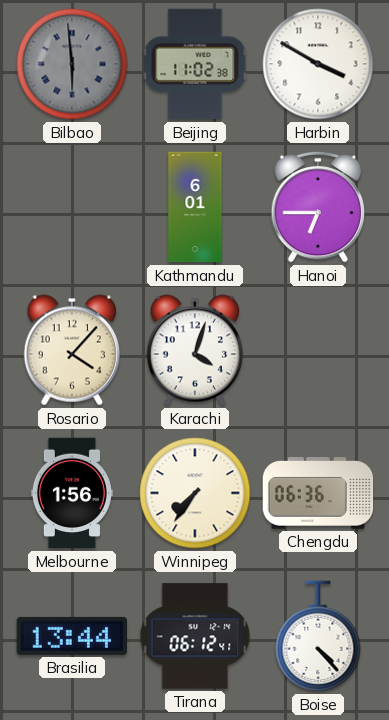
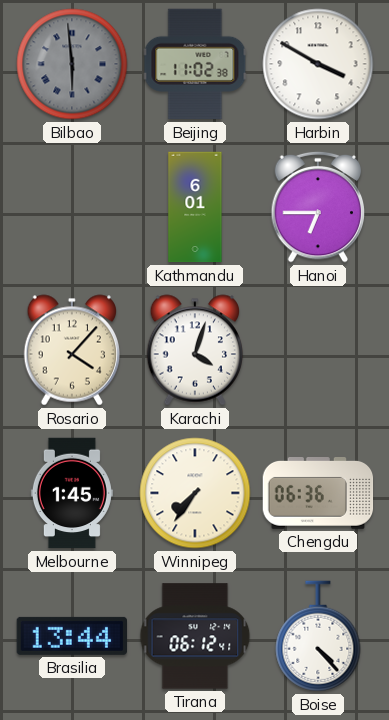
Melbourne: 1:56 -> 1:45 (72, 493)
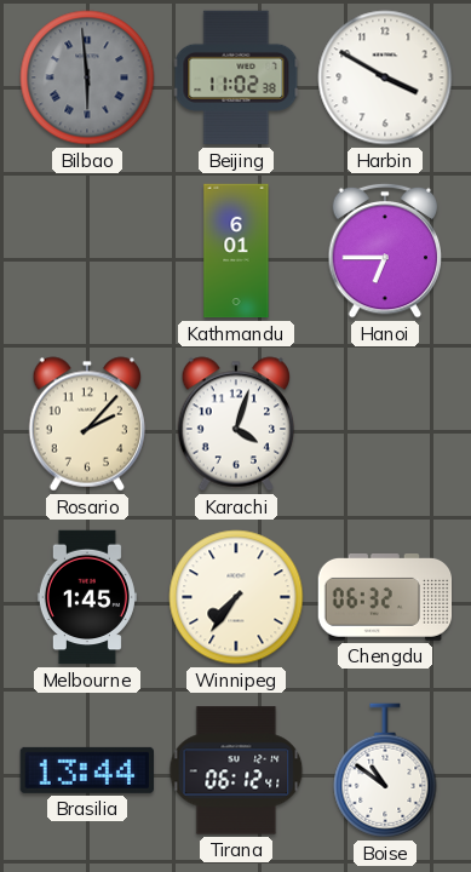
Rosario: 4:07 -> 2:07 (86, 424)
Chengdu: 06:36 -> 06:32 (385, 598)
Boise: 4:23 -> 10:51 (385, 770)
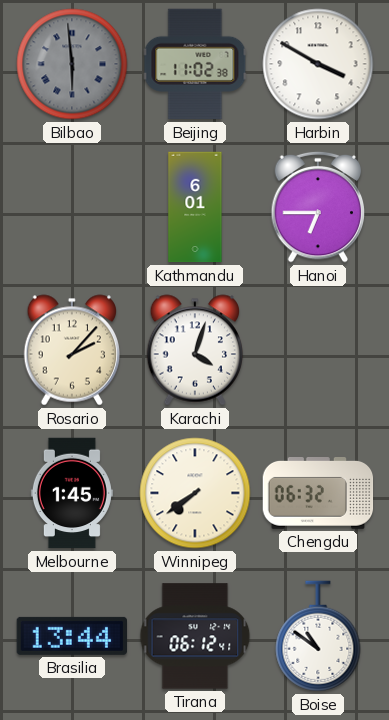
Winnipeg: 7:36 -> 7:39 (195, 493)
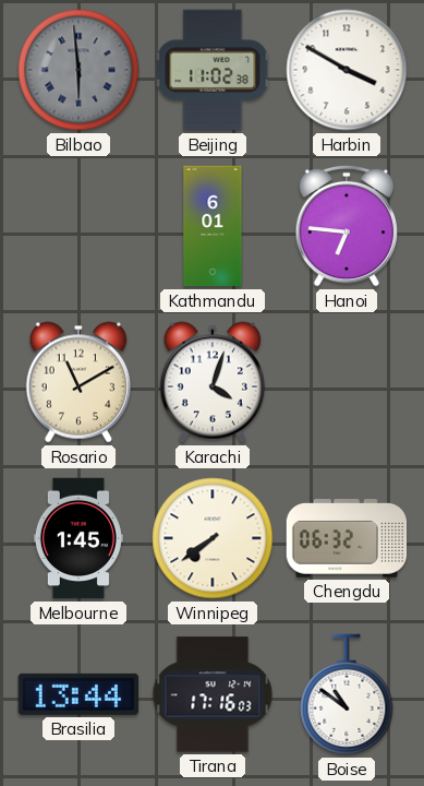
Hanoi: 6:45 -> 6:46 (347, 226)
Rosario: 2:07 -> 11:10 (77, 382)
Tirana: 06:12 -> 17:16 (213, 694)
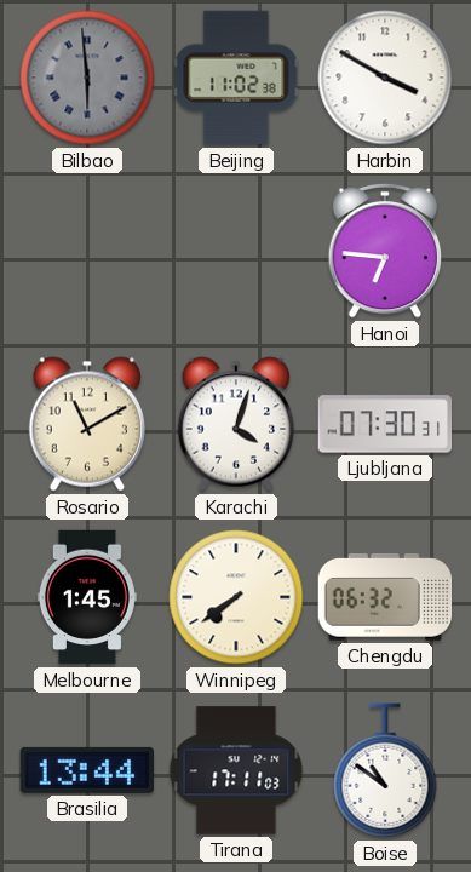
Kathmandu: 6:01 -> none (213, 226)
Ljubljana: none -> 07:30 (385, 424)
Tirana: 17:16 -> 17:11 (236, 770)
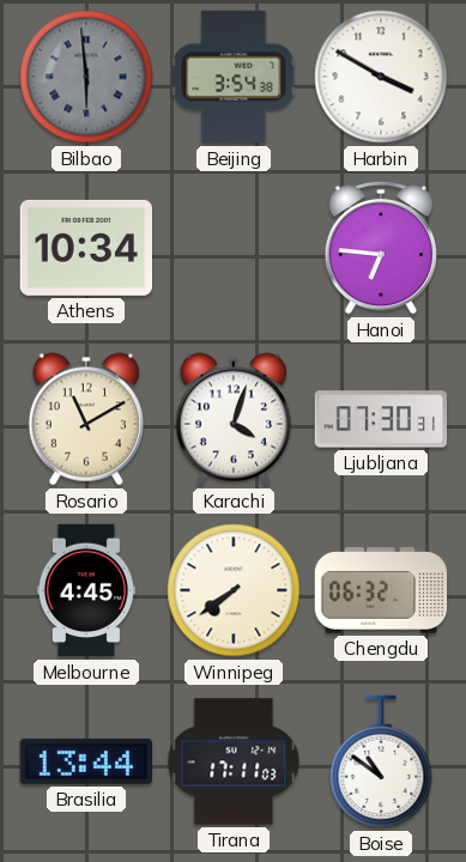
Beijing: 11:02 -> 3:54 (234, 77)
Athens: none -> 10:34 (86, 248)
Melbourne: 1:45 -> 4:45 (86, 590)
